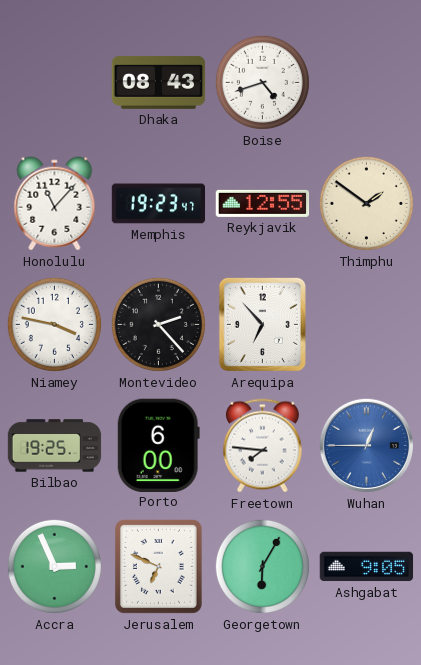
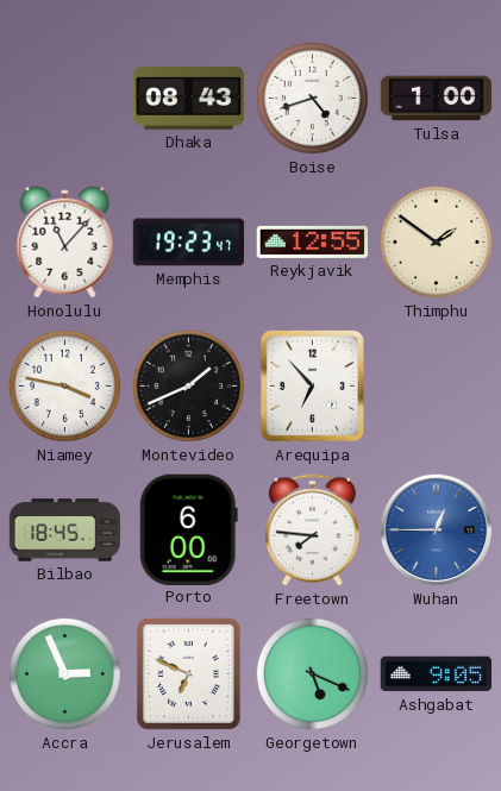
Tulsa: none -> 1:00 (437, 99)
Montevideo: 2:23 -> 1:41 (188, 385)
Bilbao: 19:25 -> 18:45 (65, 531)
Georgetown: 6:05 -> 5:19 (312, 673)
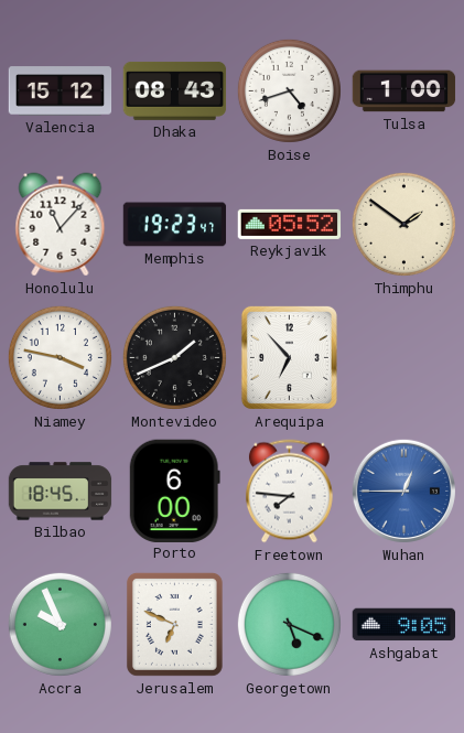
Valencia: none -> 15:12 (61, 91)
Reykjavik: 12:55 -> 05:52 (290, 224)
Accra: 2:56 -> 9:56 (60, 624)
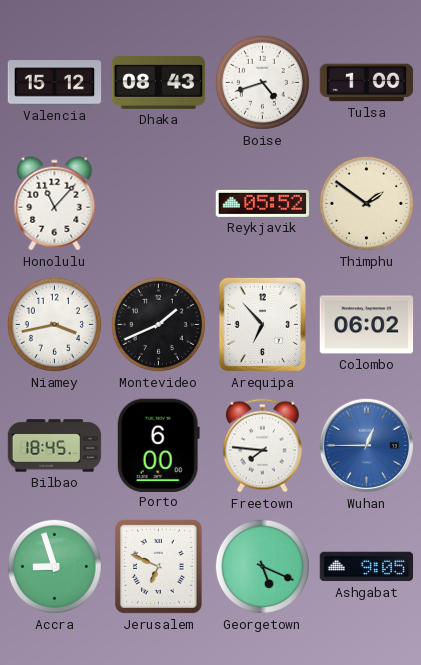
Memphis: 19:23 -> none (175, 225)
Niamey: 3:47 -> 3:43 (54, 324)
Colombo: none -> 06:02 (367, 325)
Accra: 9:56 -> 8:57 (54, 566)
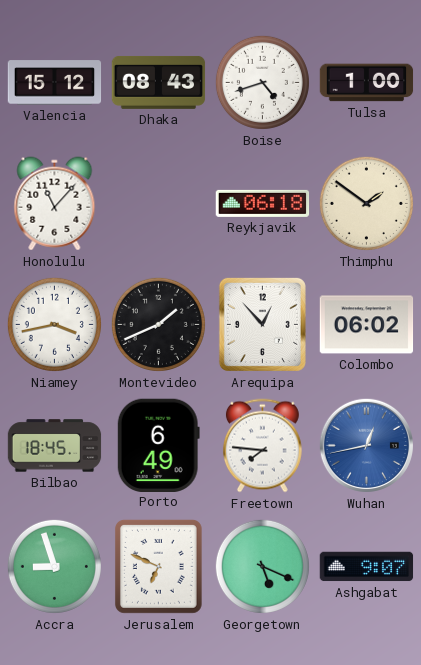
Reykjavik: 05:52 -> 06:18 (263, 203)
Arequipa: 6:53 -> 12:53 (262, 324)
Porto: 6:00 -> 6:49 (158, 445)
Wuhan: 12:45 -> 12:43 (366, 445)
Ashgabat: 9:05 -> 9:07 (367, 567)
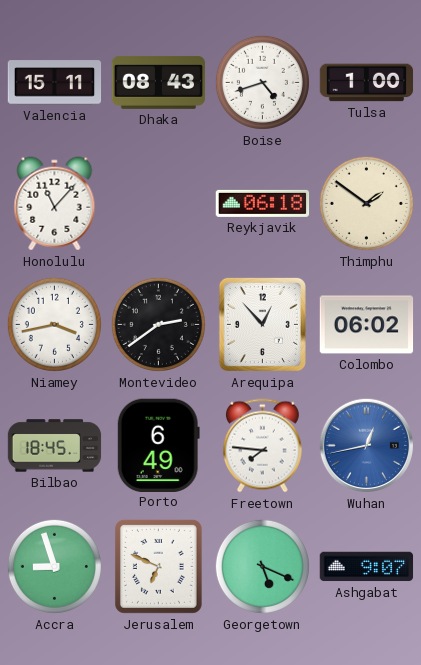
Valencia: 15:12 -> 15:11 (55, 83)
Montevideo: 1:41 -> 2:39 (158, 324)
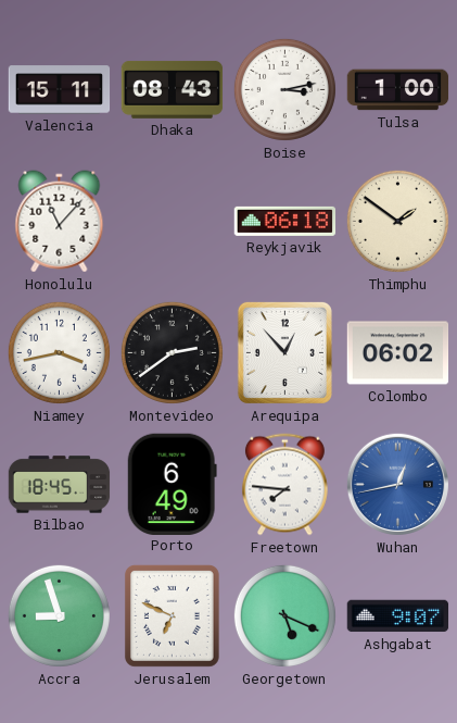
Boise: 4:42 -> 3:13 (284, 89)
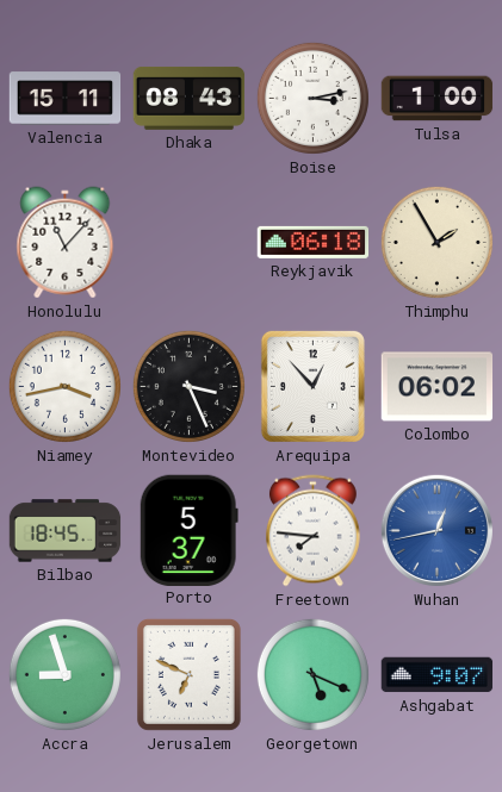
Thimphu: 1:51 -> 1:55 (436, 242)
Montevideo: 2:39 -> 3:26 (188, 386)
Porto: 6:49 -> 5:37 (188, 530)
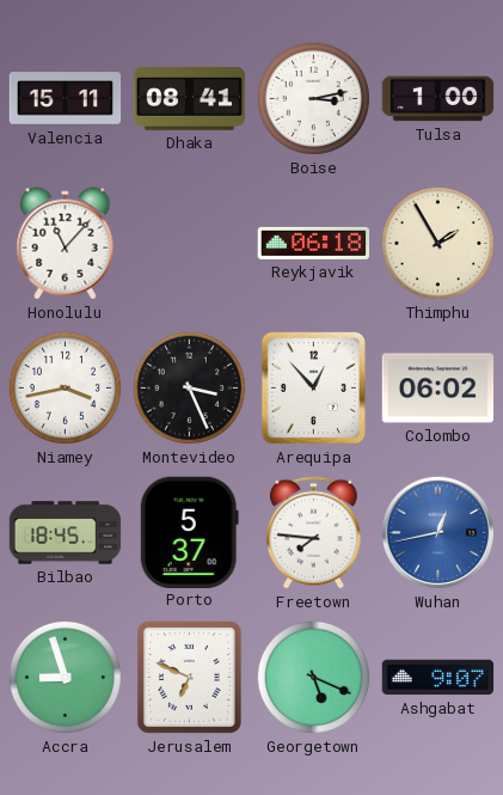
Dhaka: 08:43 -> 08:41 (190, 98)
